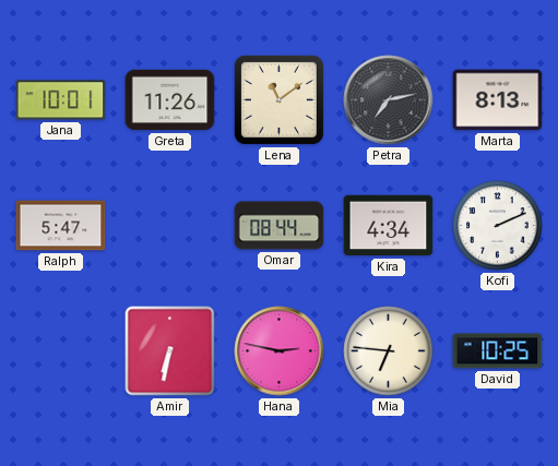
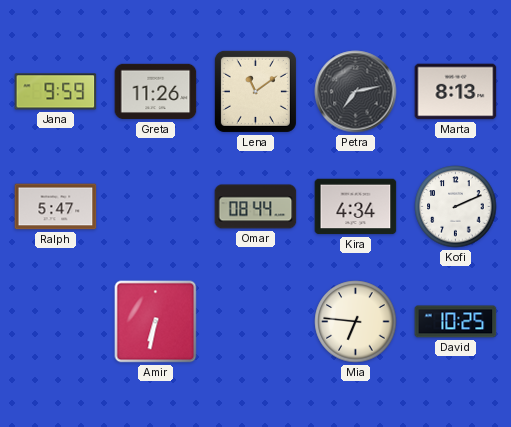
Jana: 10:01 -> 9:59 (56, 92)
Hana: 2:47 -> none (280, 351)
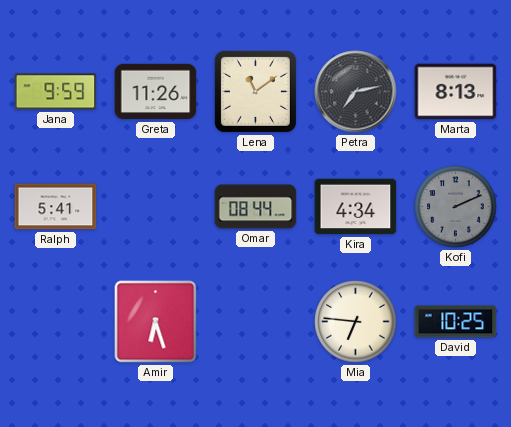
Ralph: 5:47 -> 5:41 (56, 207)
Kofi dial: white -> grey (456, 207)
Amir: 6:32 -> 6:27 (156, 322)
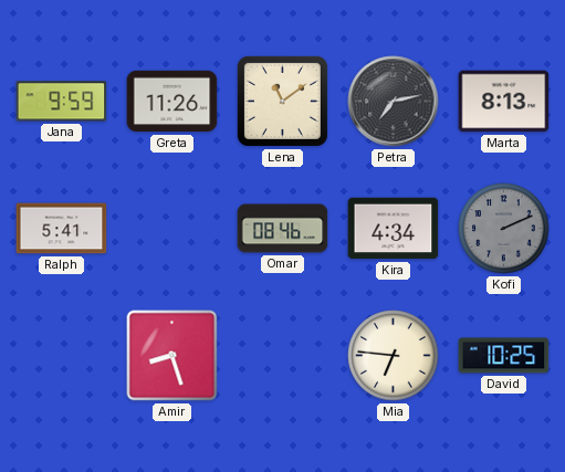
Omar: 08:44 -> 08:46 (283, 229)
Amir: 6:27 -> 8:27 (172, 356)
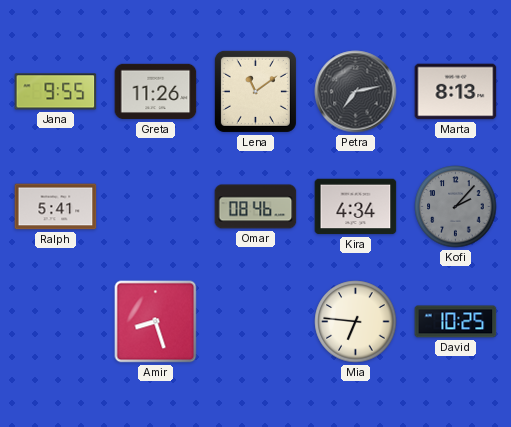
Jana: 9:59 -> 9:55 (56, 92)
Kofi: 2:11 -> 2:07 (456, 207)
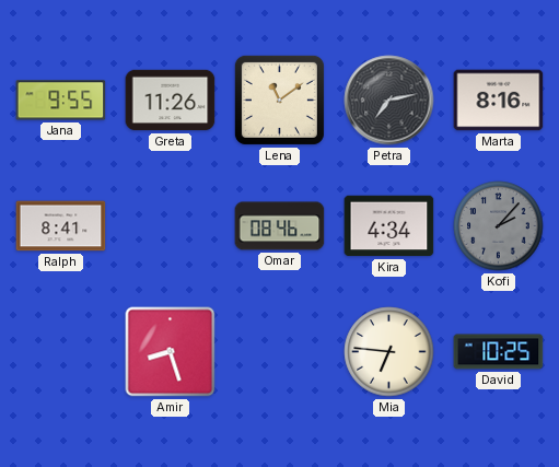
Marta: 8:13 -> 8:16 (499, 101)
Ralph: 5:41 -> 8:41 (61, 226)
